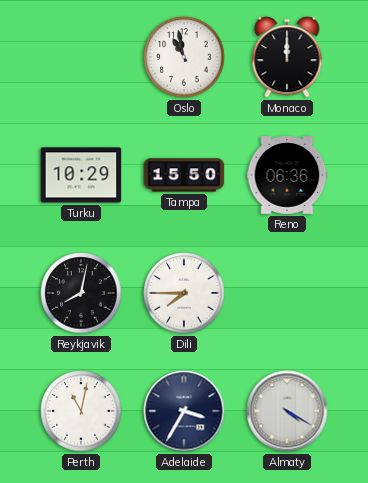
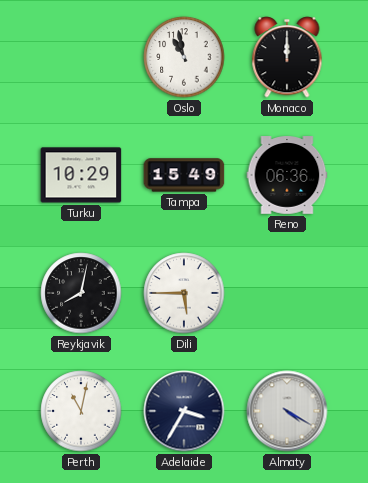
Tampa: 15:50 -> 15:49 (184, 175)
Dili: 7:45 -> 5:45 (184, 293)
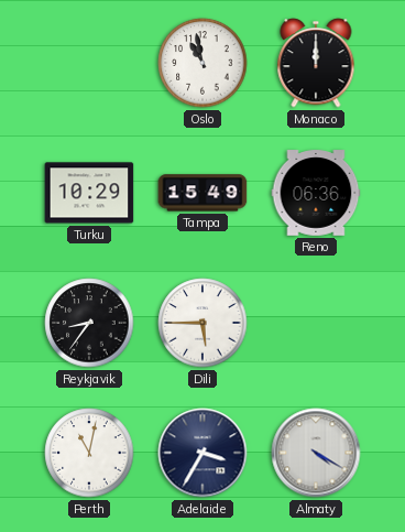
Reykjavik: 8:02 -> 8:36 (89, 323)
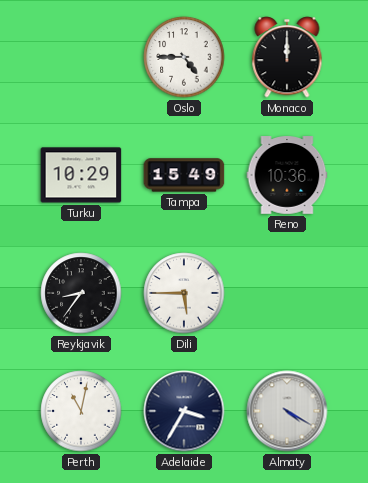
Oslo: 10:58 -> 4:45 (184, 57)
Reno: 06:36 -> 10:36 (287, 175)
